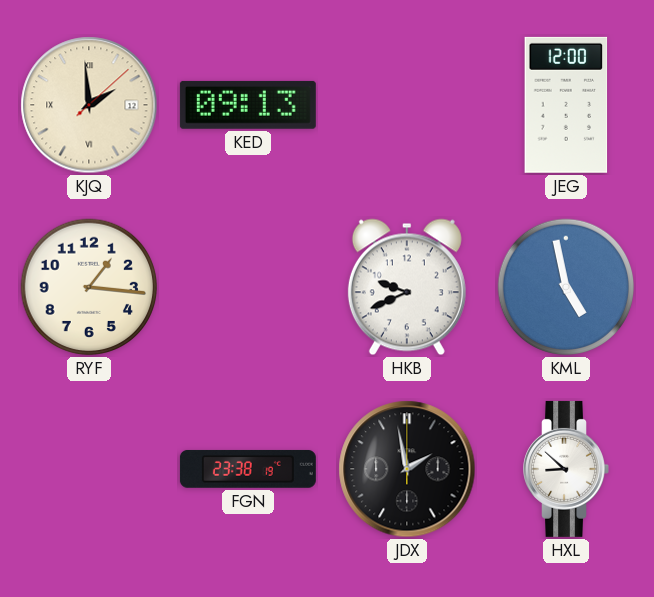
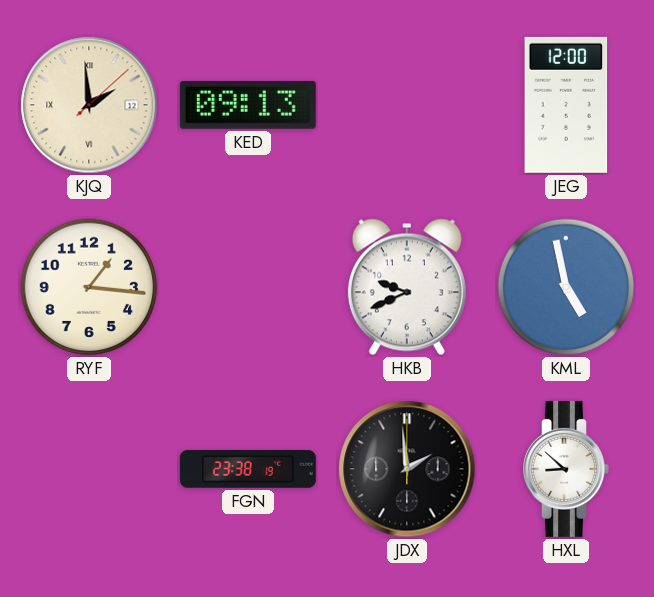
JDX: 1:58 -> 1:59 (407, 469)
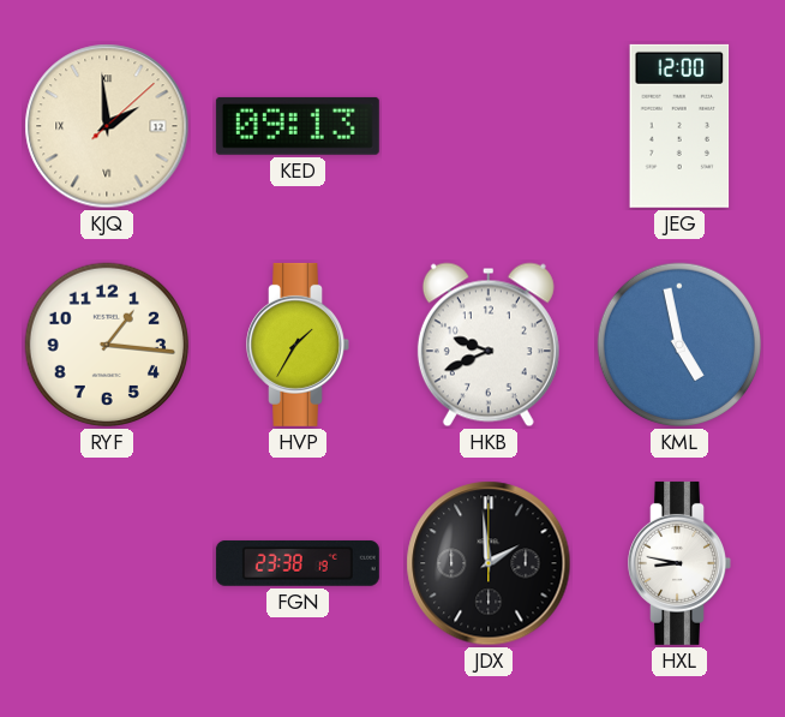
HVP: none -> 1:35 (298, 345)
HXL: 8:52 -> 8:47 (679, 563)
